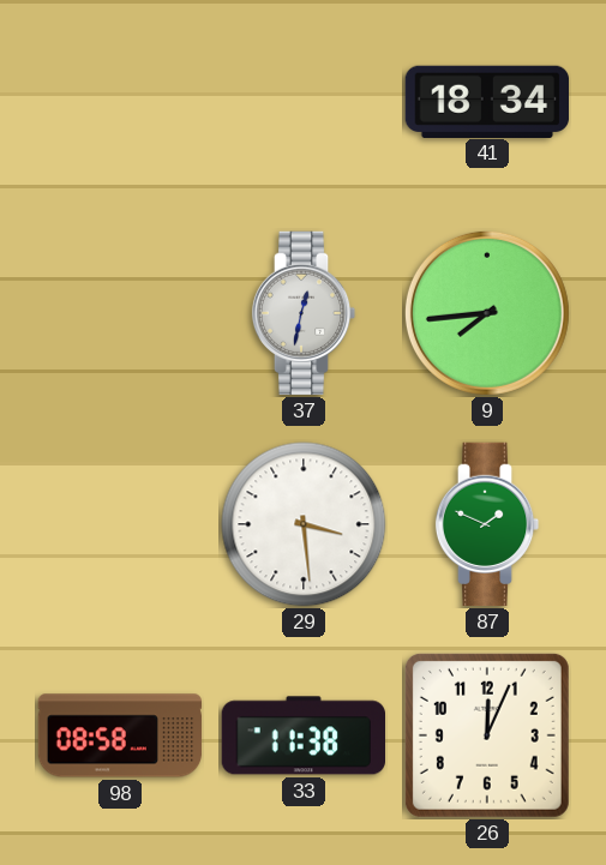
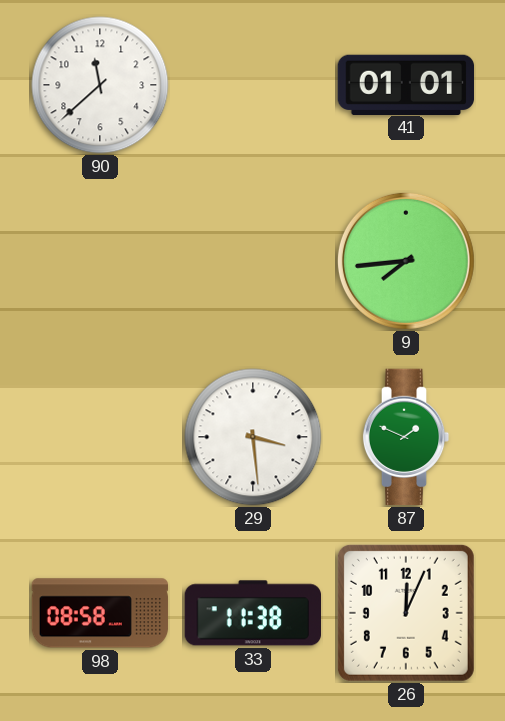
90: none -> 11:38 (100, 85)
41: 18:34 -> 01:01 (406, 84)
37: 12:32 -> none (304, 313)
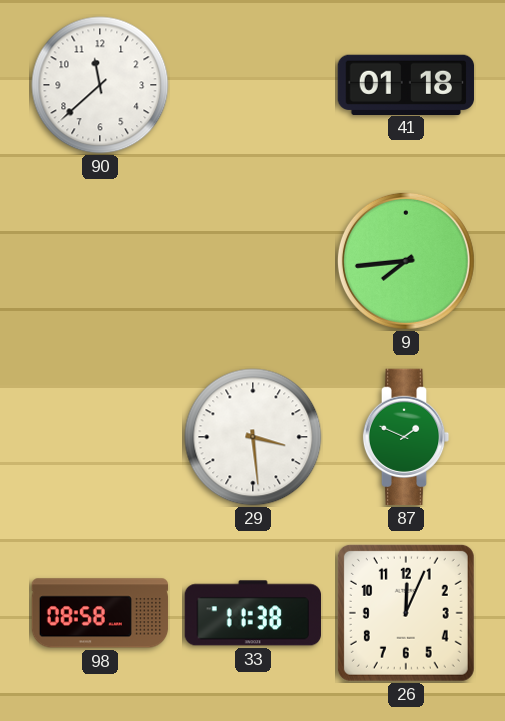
41: 01:01 -> 01:18 (406, 84)
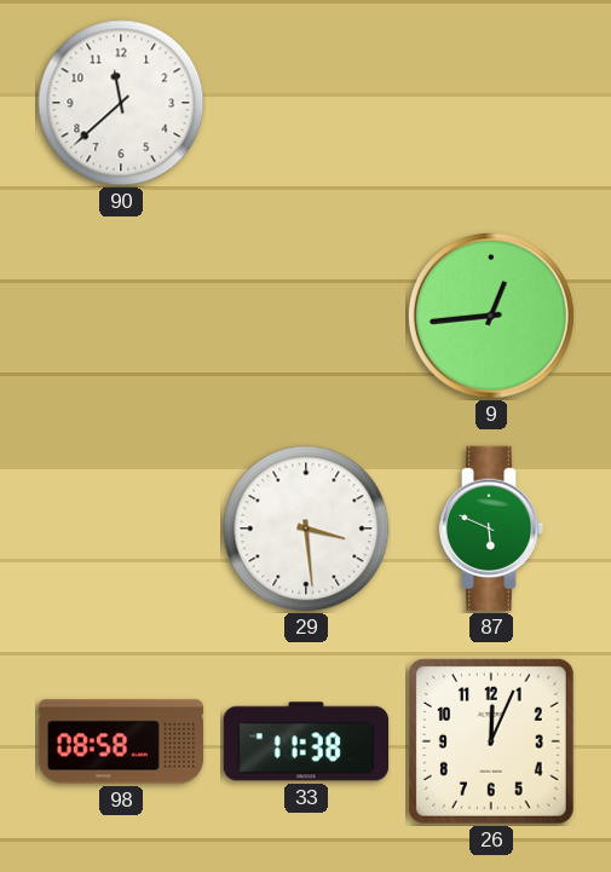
41: 01:18 -> none (406, 84)
9: 7:44 -> 12:44 (491, 316)
87: 1:49 -> 5:49 (491, 529)
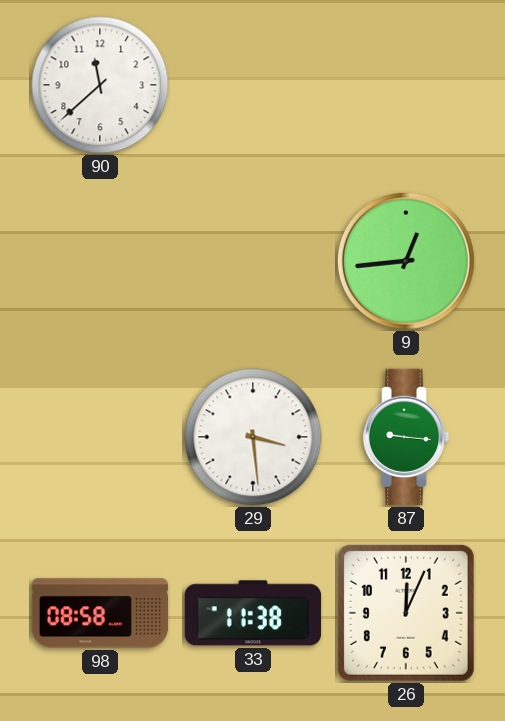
87: 5:49 -> 9:16 (406, 437)
